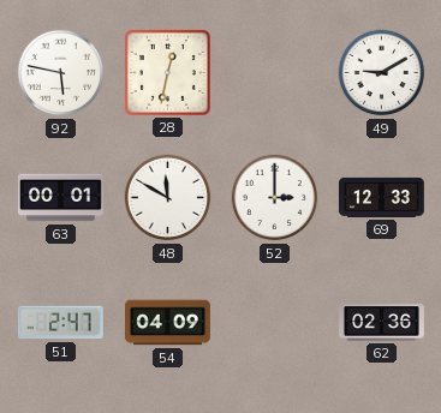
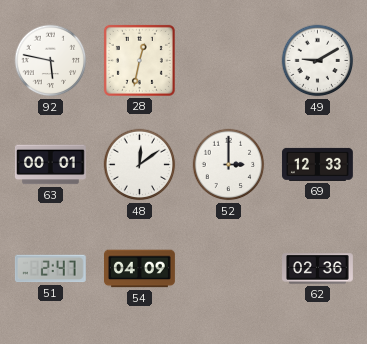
48: 11:50 -> 12:09 (140, 165)
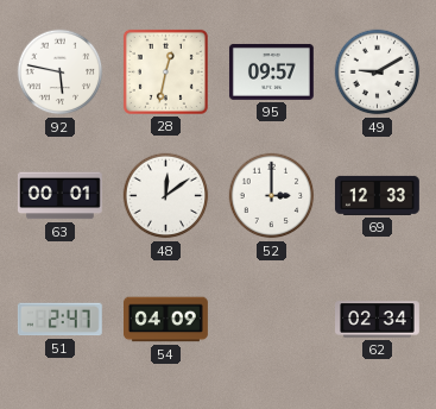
95: none -> 09:57 (271, 71)
62: 02:36 -> 02:34 (378, 320)
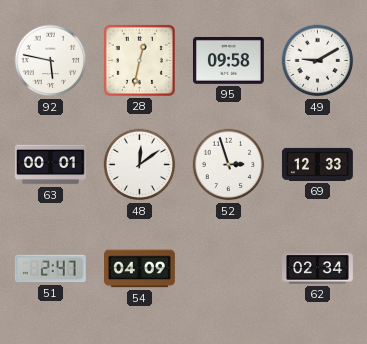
95: 09:57 -> 09:58 (228, 60)
52: 3:00 -> 2:57 (229, 165)
